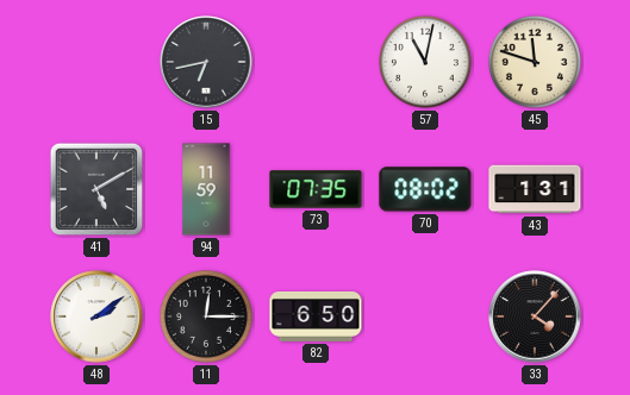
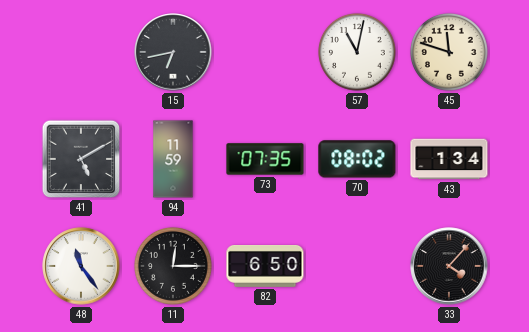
43: 1:31 -> 1:34 (449, 159)
48: 2:09 -> 11:24 (81, 266)
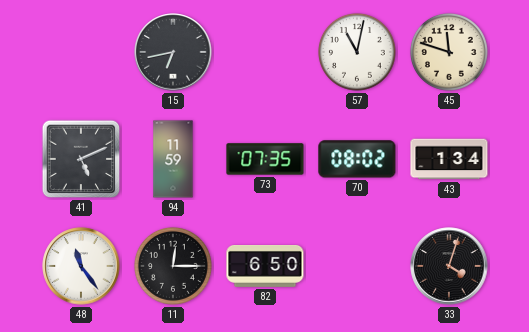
41: 5:10 -> 5:11 (81, 159)
33: 4:07 -> 4:03 (449, 266)
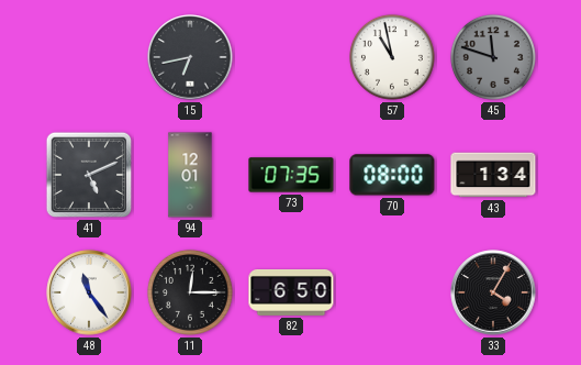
57: 11:02 -> 10:58 (392, 57)
45 dial: cream -> grey (493, 57)
94: 11:59 -> 12:01 (190, 175)
70: 08:02 -> 08:00 (392, 175)
33: 4:03 -> 4:05 (493, 292)
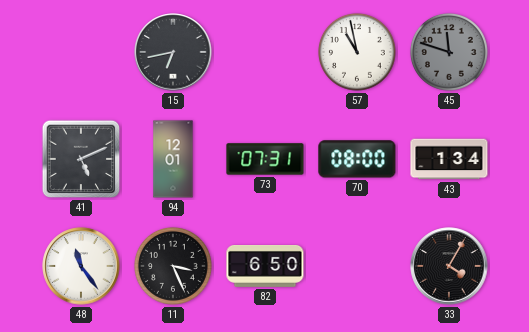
73: 07:35 -> 07:31 (265, 159)
11: 12:15 -> 3:26 (173, 266)
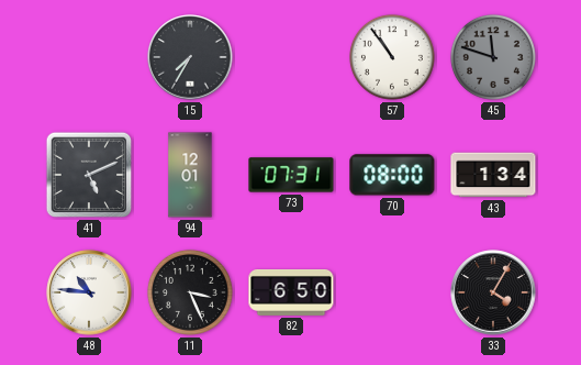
15: 6:43 -> 7:35 (190, 57)
57: 10:58 -> 10:54 (392, 57)
48: 11:24 -> 10:46 (89, 292)
